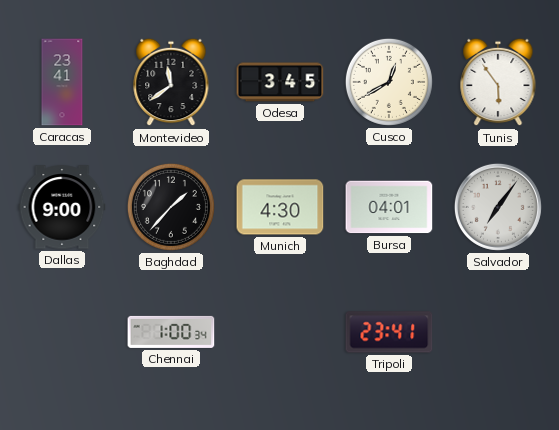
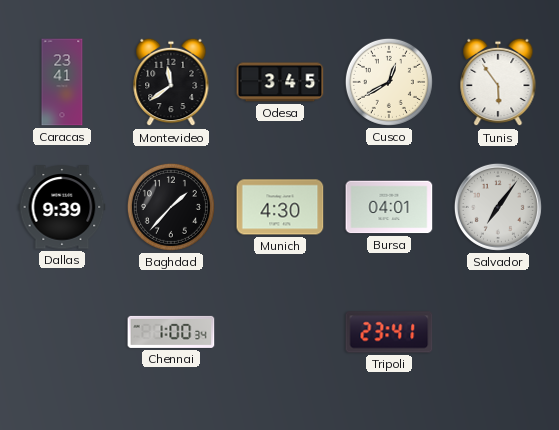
Dallas: 9:00 -> 9:39 (62, 207)
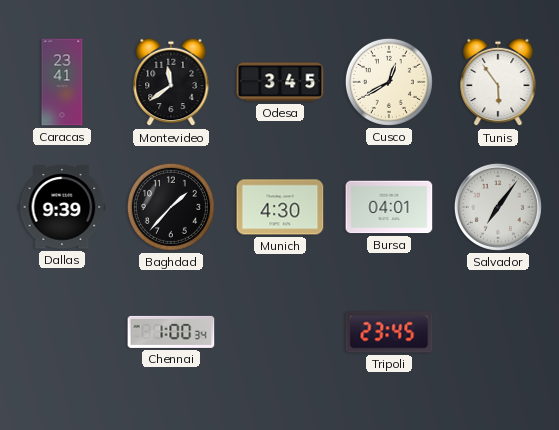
Tripoli: 23:41 -> 23:45 (389, 332)
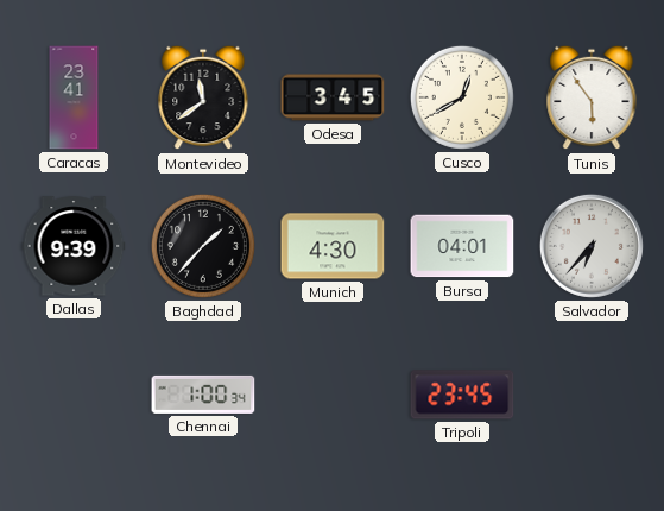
Salvador: 7:06 -> 6:37 (592, 246)
